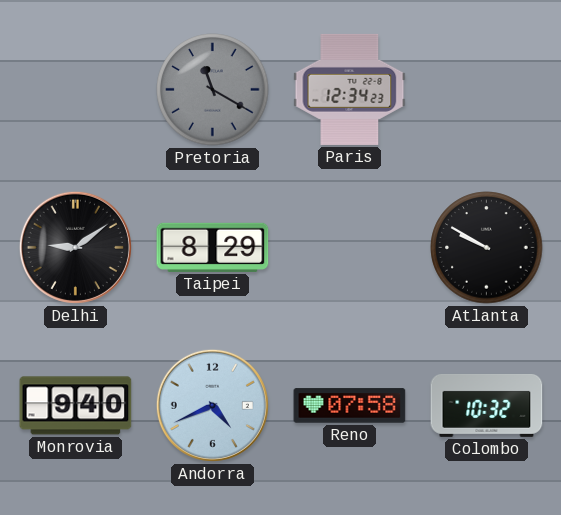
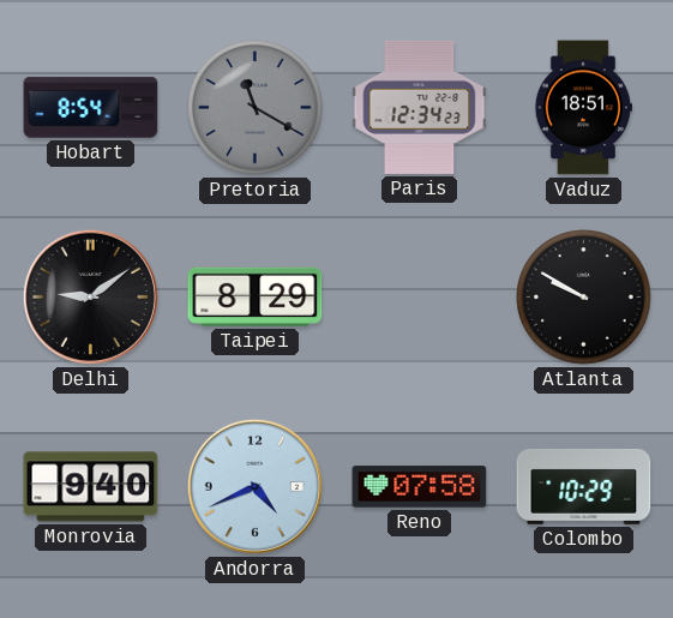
Hobart: none -> 8:54 (91, 108)
Vaduz: none -> 18:51 (582, 108)
Colombo: 10:32 -> 10:29 (584, 487)
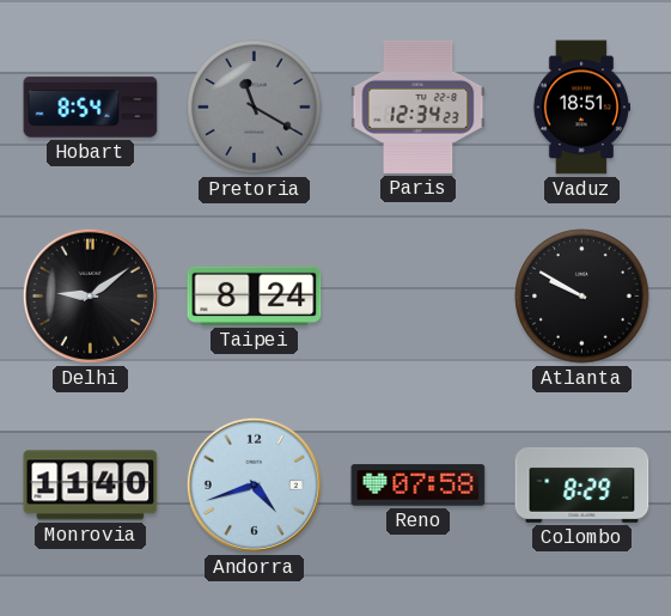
Taipei: 8:29 -> 8:24 (255, 295)
Monrovia: 9:40 -> 11:40 (91, 486)
Andorra: 4:41 -> 4:42 (254, 484)
Colombo: 10:29 -> 8:29 (582, 486)
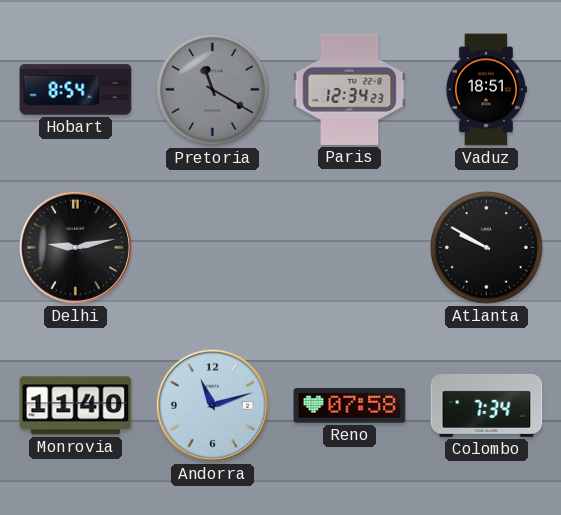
Delhi: 9:09 -> 9:13 (75, 247)
Taipei: 8:24 -> none (255, 295)
Andorra: 4:42 -> 11:12 (212, 405)
Colombo: 8:29 -> 7:34 (487, 406)
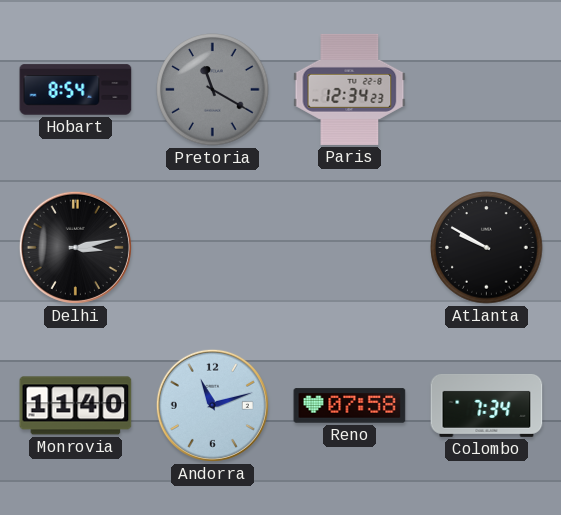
Vaduz: 18:51 -> none (485, 90)
Delhi: 9:13 -> 3:13 (75, 247)
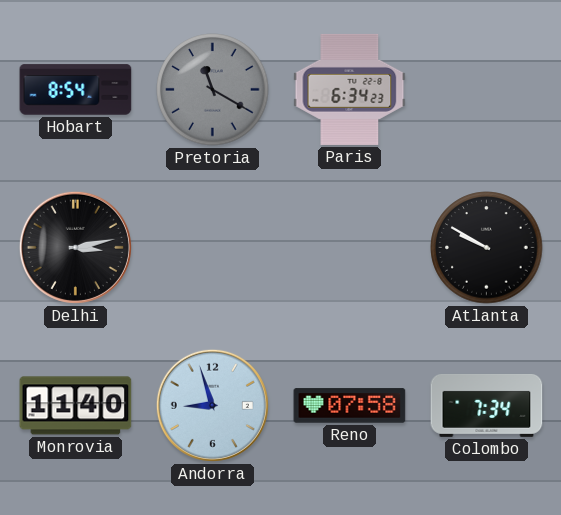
Paris: 12:34 -> 6:34 (350, 89)
Andorra: 11:12 -> 8:57 (212, 405)
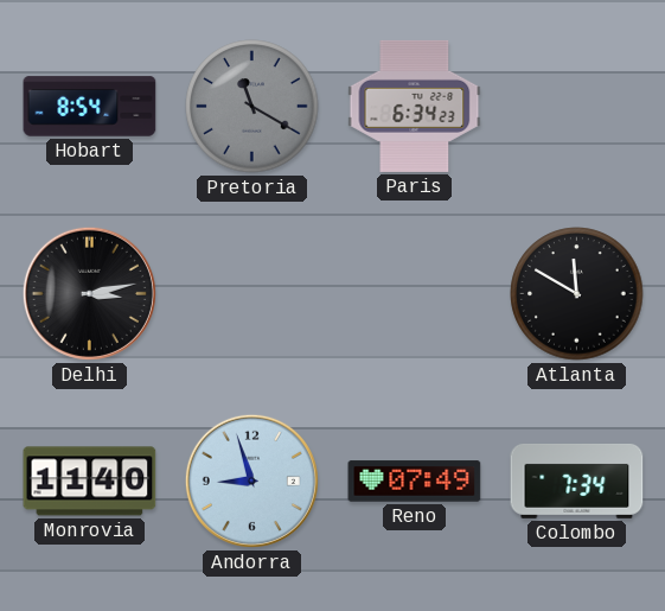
Atlanta: 9:50 -> 11:50 (577, 294)
Reno: 07:58 -> 07:49 (415, 482)
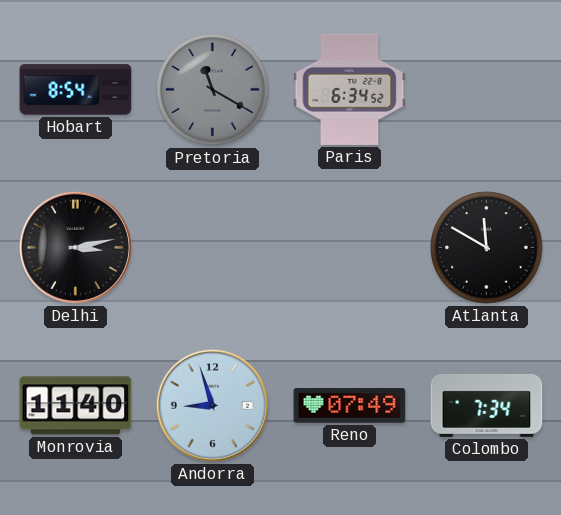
Paris: 6:34:23 -> 6:34:52 (350, 89)
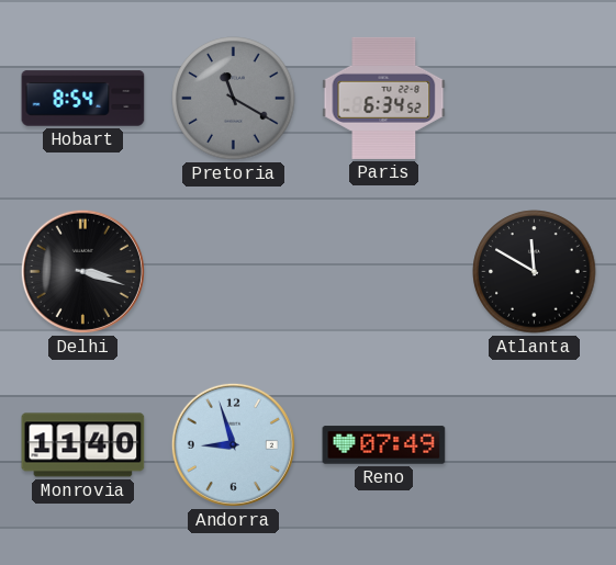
Delhi: 3:13 -> 3:18 (82, 271)
Colombo: 7:34 -> none (487, 406)
